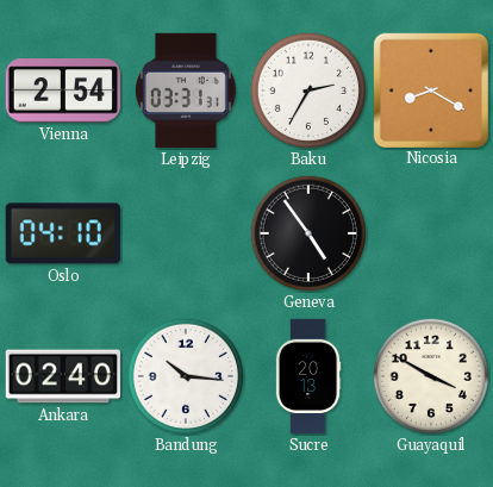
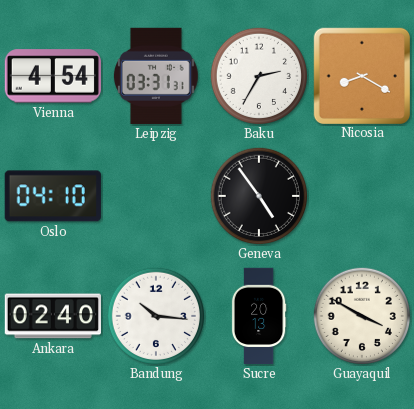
Vienna: 2:54 -> 4:54 (53, 76)
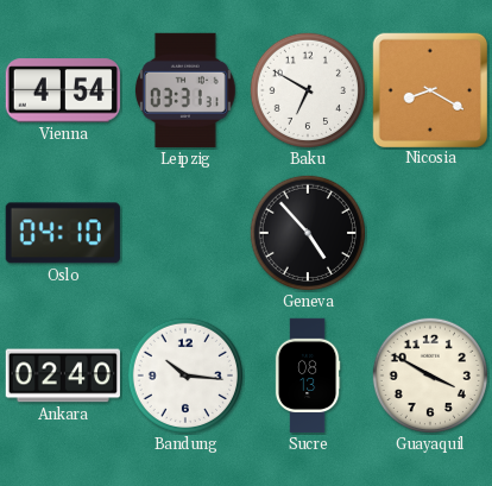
Baku: 2:35 -> 6:50 (307, 89)
Geneva: 4:54 -> 4:53 (307, 232)
Sucre: 20:13 -> 08:13 (308, 375)
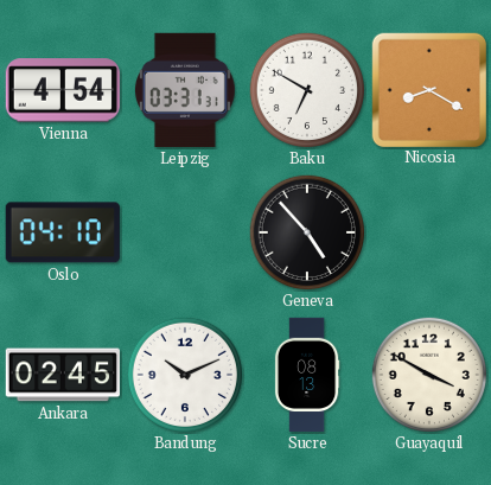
Ankara: 02:40 -> 02:45 (63, 375)
Bandung: 10:16 -> 10:11 (184, 374)
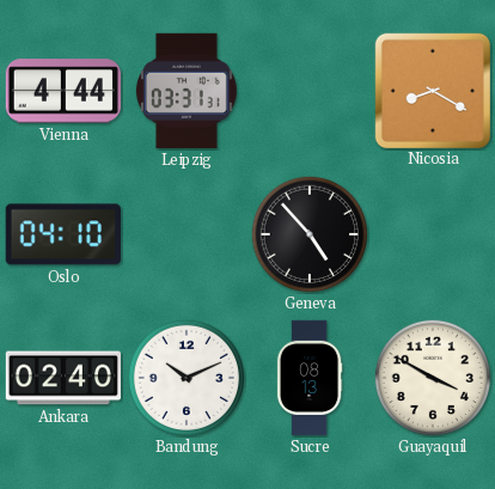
Vienna: 4:54 -> 4:44 (63, 91)
Baku: 6:50 -> none (306, 89)
Ankara: 02:45 -> 02:40 (63, 378)
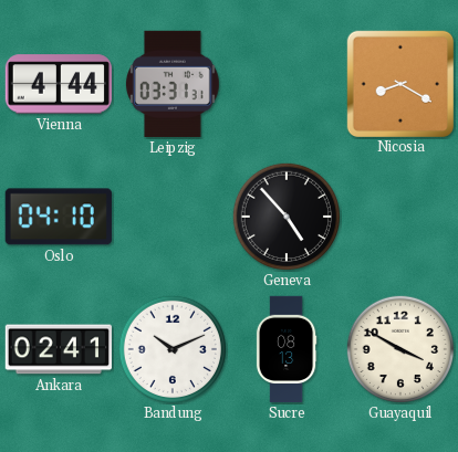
Ankara: 02:40 -> 02:41 (59, 349)
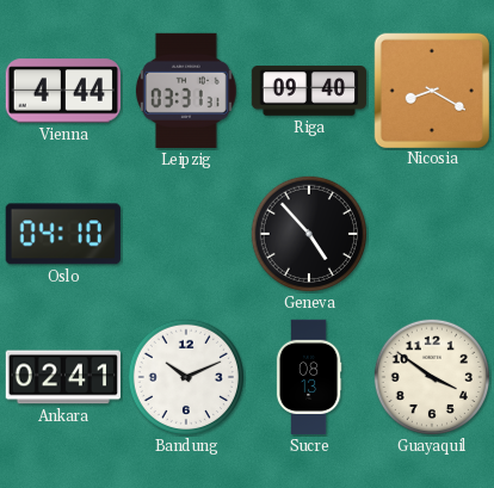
Riga: none -> 09:40 (309, 91)
Guayaquil: 3:50 -> 3:51 (431, 376)
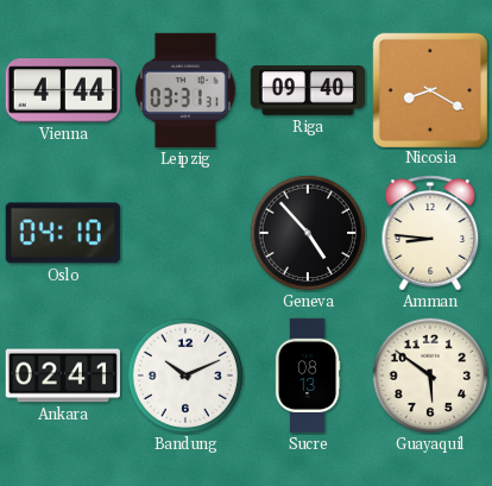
Amman: none -> 8:46 (430, 233)
Guayaquil: 3:51 -> 5:51 (429, 374)
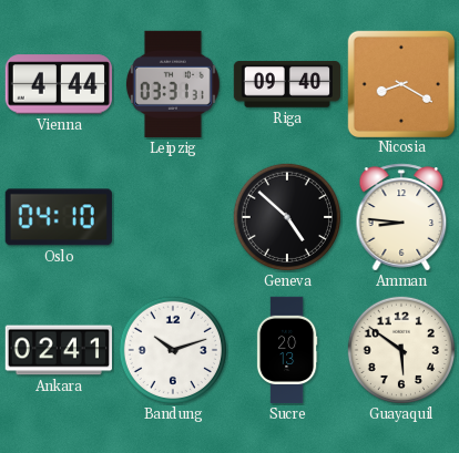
Geneva: 4:53 -> 4:52 (286, 216)
Bandung: 10:11 -> 10:12 (172, 349)
Sucre: 08:13 -> 20:13 (287, 350)
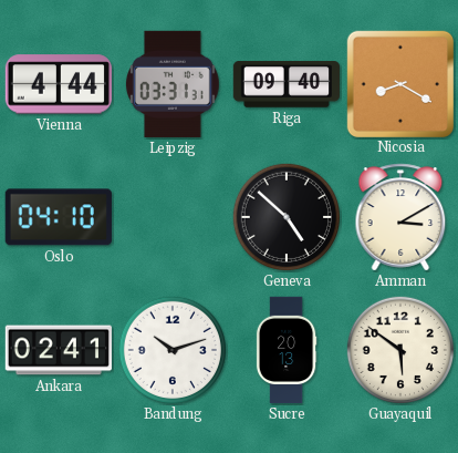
Amman: 8:46 -> 3:10 (400, 217)
